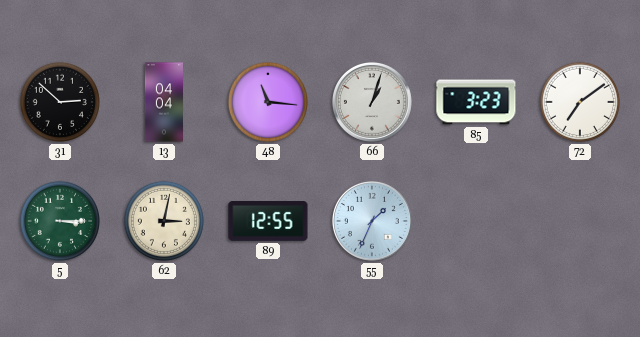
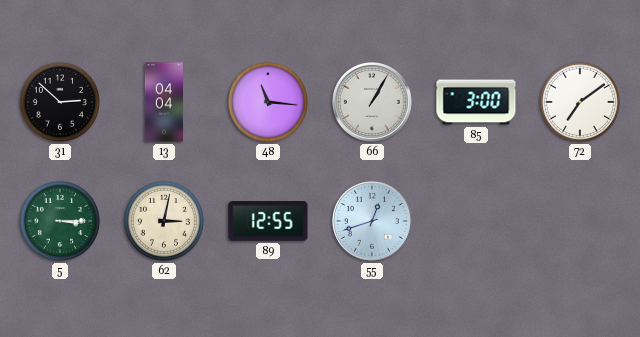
66: 1:03 -> 1:05 (372, 102)
85: 3:23 -> 3:00 (476, 102)
55: 1:34 -> 12:42 (372, 221)
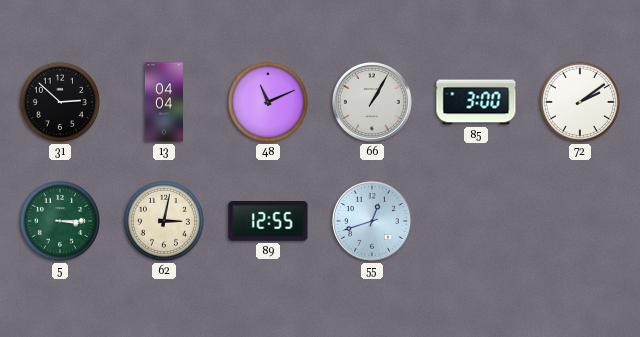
48: 11:16 -> 11:11 (268, 102)
72: 7:09 -> 2:09 (580, 102)
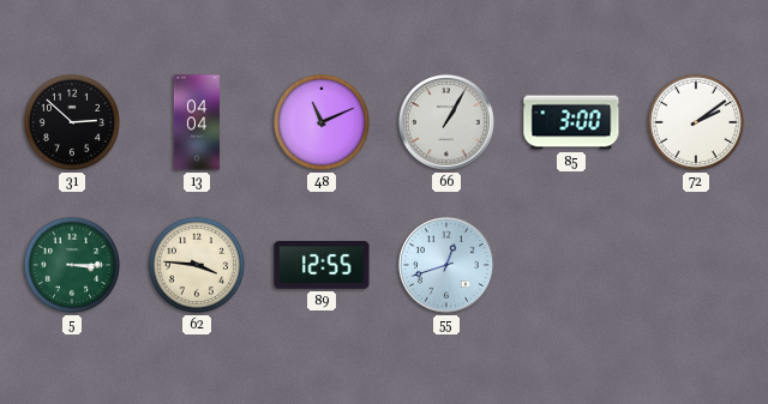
62: 3:02 -> 3:46 (197, 265)
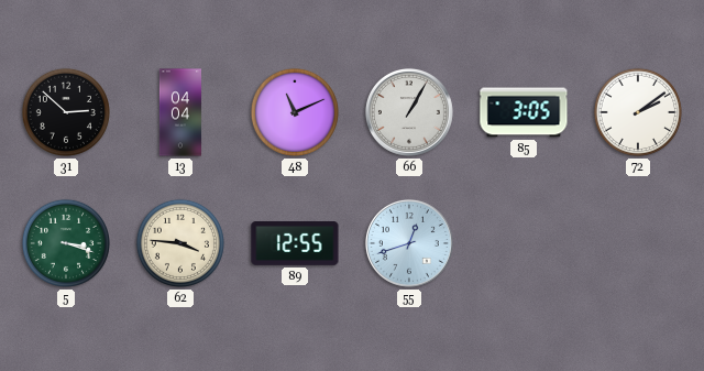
85: 3:00 -> 3:05 (524, 112)
5: 3:15 -> 3:18 (66, 243)
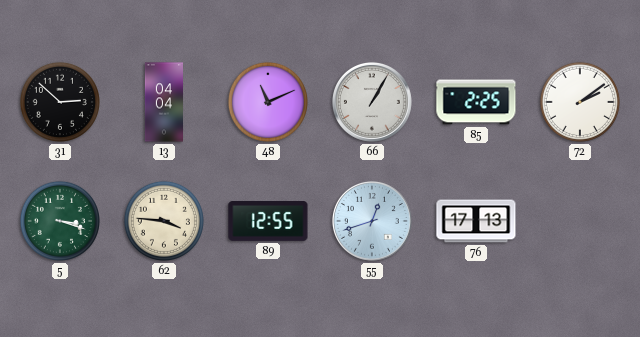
85: 3:05 -> 2:25 (476, 102)
76: none -> 17:13 (476, 221)
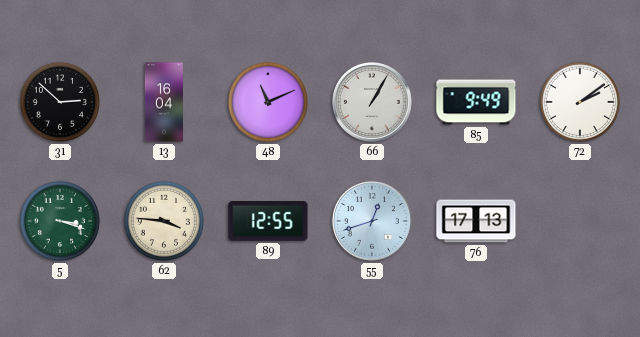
13: 04:04 -> 16:04 (163, 102)
85: 2:25 -> 9:49 (476, 102)
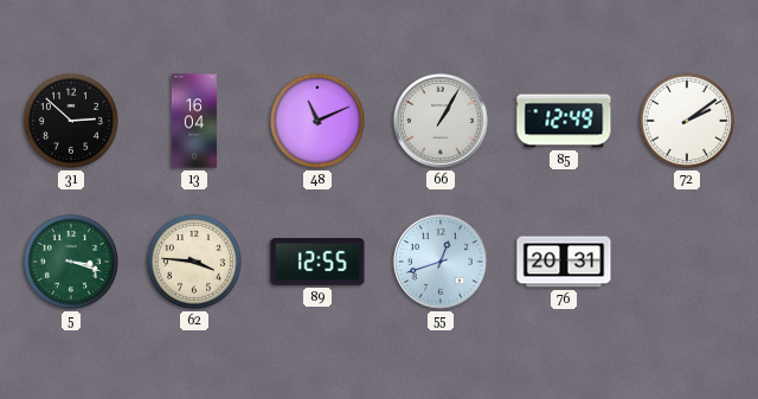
85: 9:49 -> 12:49 (564, 121)
76: 17:13 -> 20:31 (564, 262)
